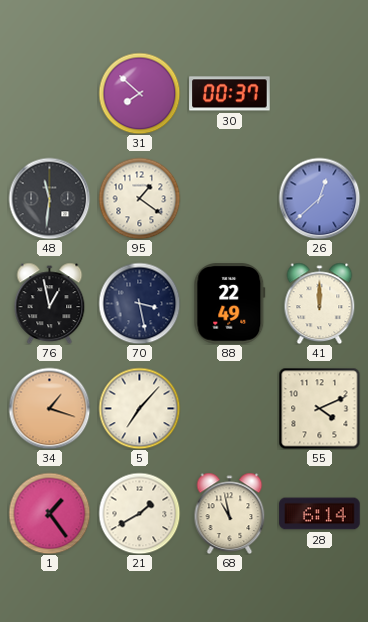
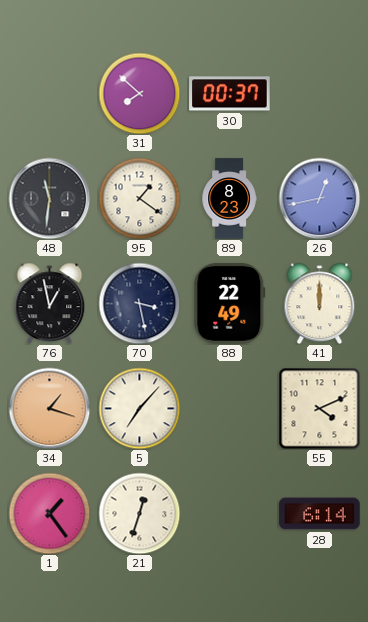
89: none -> 8:23 (229, 199)
26: 12:38 -> 12:43 (319, 198)
21: 1:40 -> 12:33 (139, 513)
68: 10:58 -> none (230, 513)
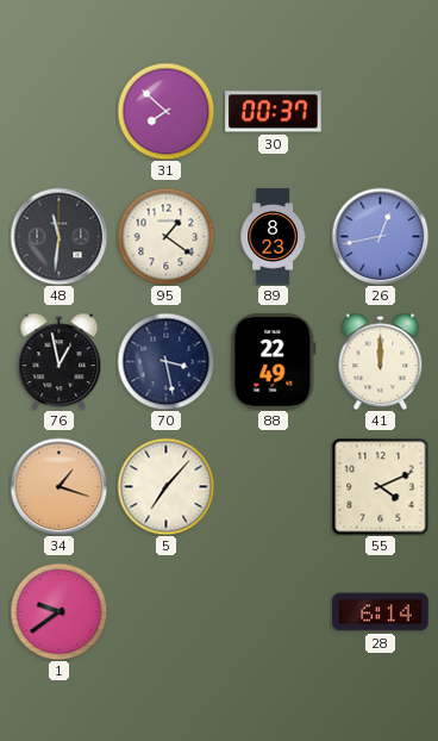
1: 1:24 -> 9:39 (58, 611)
21: 12:33 -> none (139, 513)
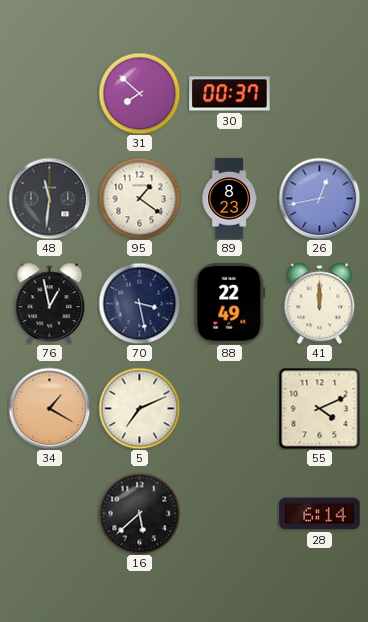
34: 1:18 -> 1:20 (49, 408)
5: 7:07 -> 7:11 (139, 408)
1: 9:39 -> none (58, 611)
16: none -> 5:38 (139, 513)
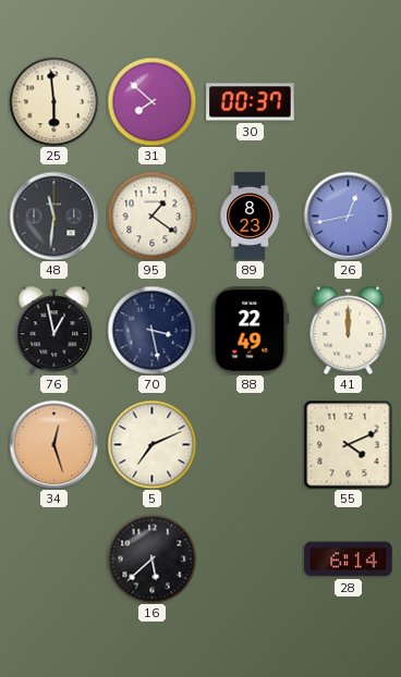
25: none -> 5:59 (53, 101)
34: 1:20 -> 12:27 (53, 444)
